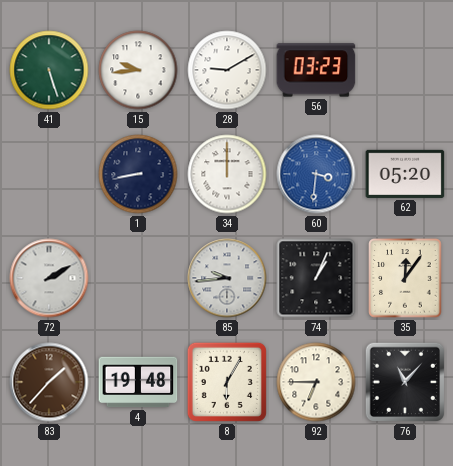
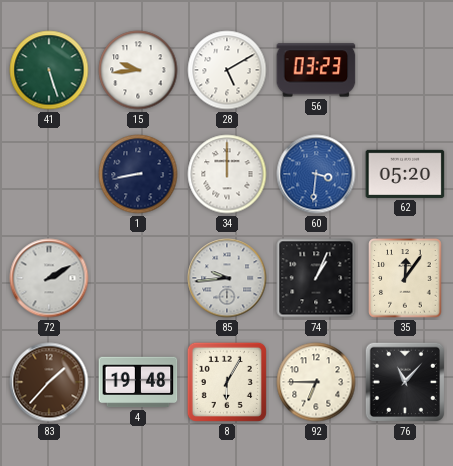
28: 9:10 -> 5:10 (227, 70)
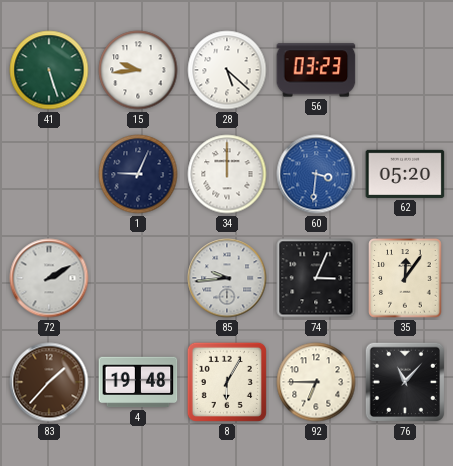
28: 5:10 -> 5:22 (227, 70)
1: 8:43 -> 9:04 (138, 174)
74: 1:04 -> 3:04 (316, 278)
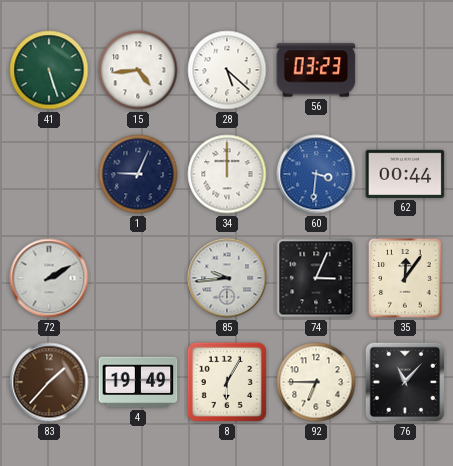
15: 9:44 -> 4:44 (138, 70)
62: 05:20 -> 00:44 (405, 174)
4: 19:48 -> 19:49 (138, 382)
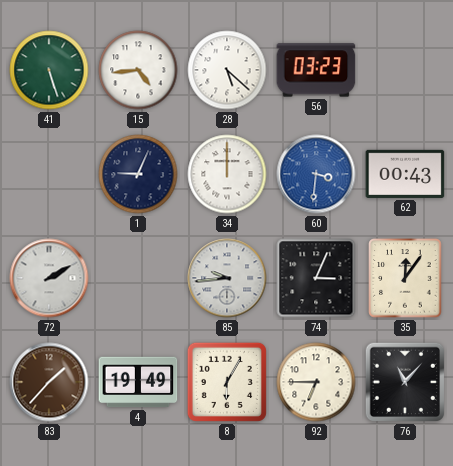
62: 00:44 -> 00:43 (405, 174)
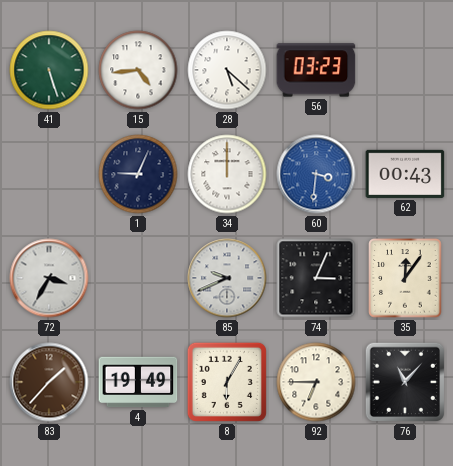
72: 2:10 -> 3:35 (49, 278)
85: 9:44 -> 9:41 (227, 278)
